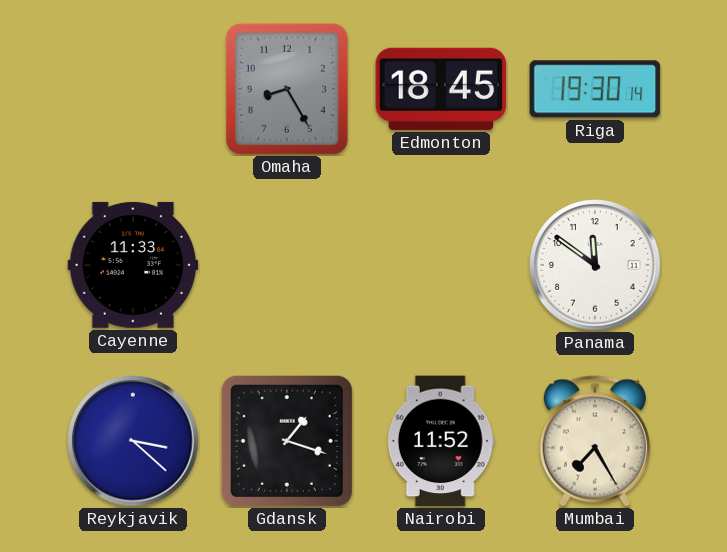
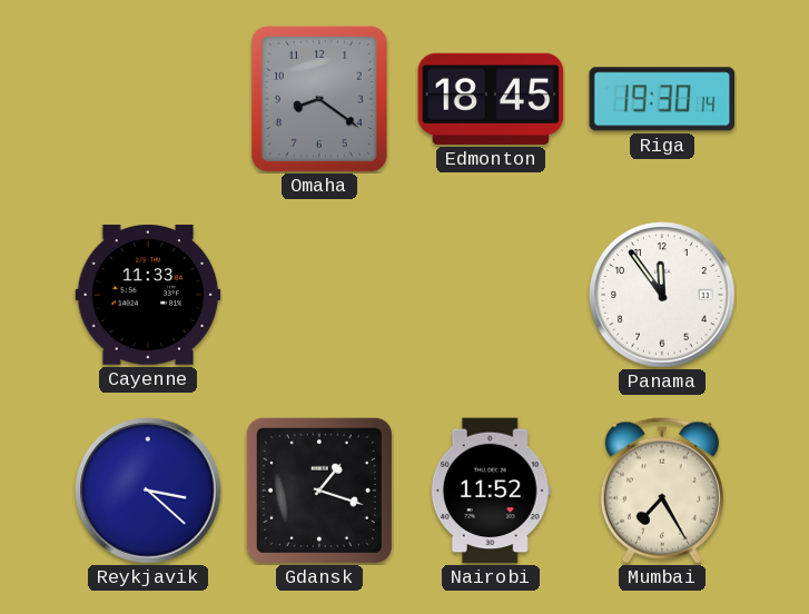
Omaha: 8:25 -> 8:21 (319, 99)
Panama: 11:51 -> 11:54 (662, 295)
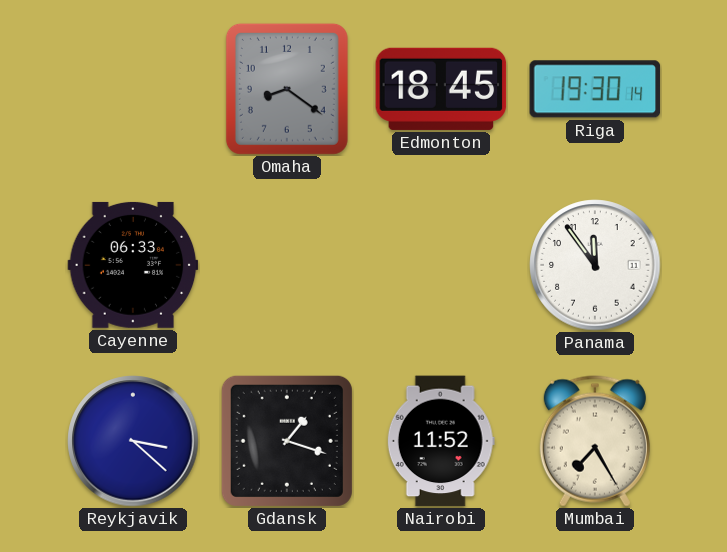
Cayenne: 11:33 -> 06:33 (133, 265)
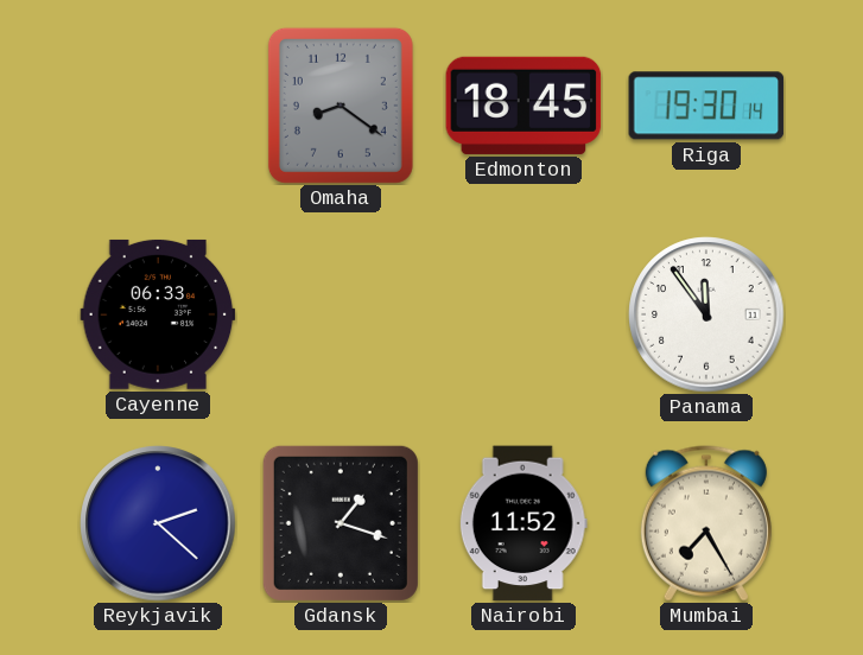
Reykjavik: 3:22 -> 2:22 (158, 523)
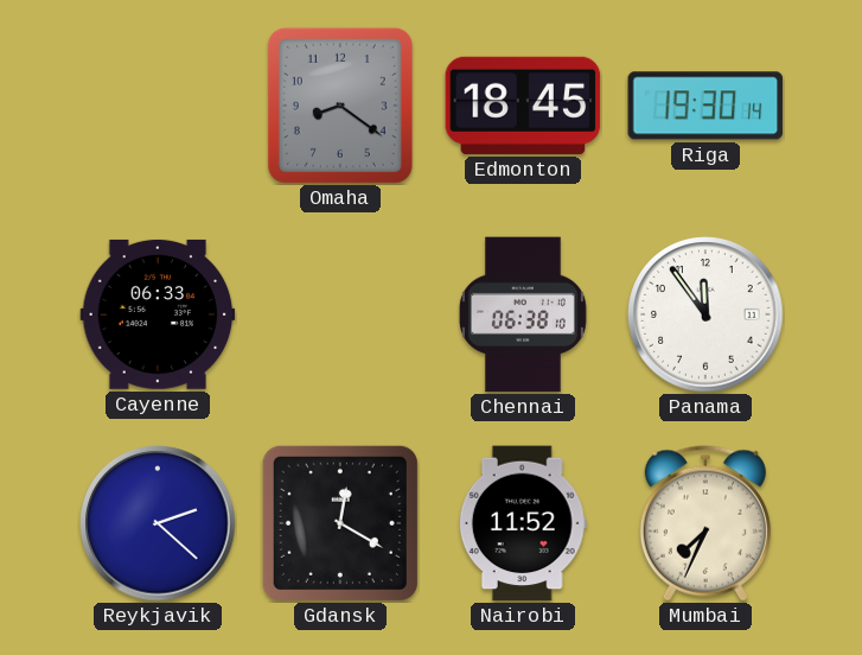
Chennai: none -> 06:38 (523, 314)
Gdansk: 1:18 -> 12:20 (340, 523)
Mumbai: 7:25 -> 7:34 (705, 523)
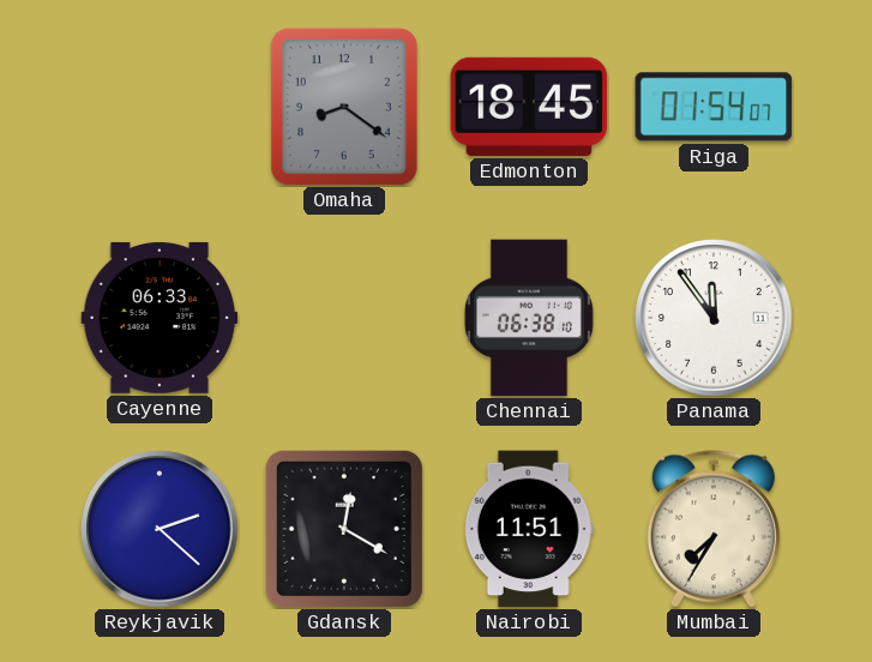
Riga: 19:30 -> 01:54 (714, 107)
Nairobi: 11:52 -> 11:51 (529, 529)
Mumbai: 7:34 -> 7:35 (714, 529)
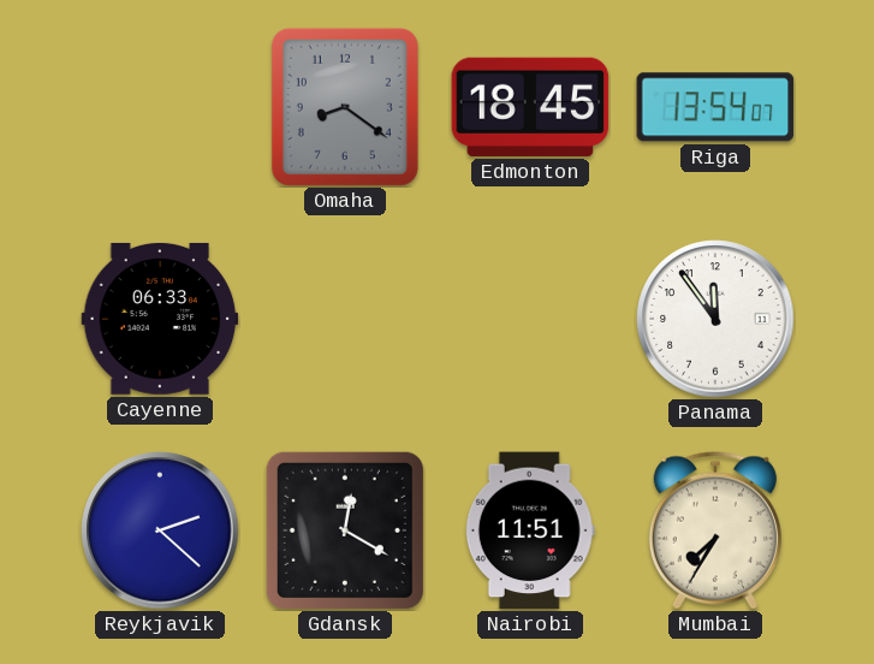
Riga: 01:54 -> 13:54 (715, 107)
Chennai: 06:38 -> none (529, 318)
